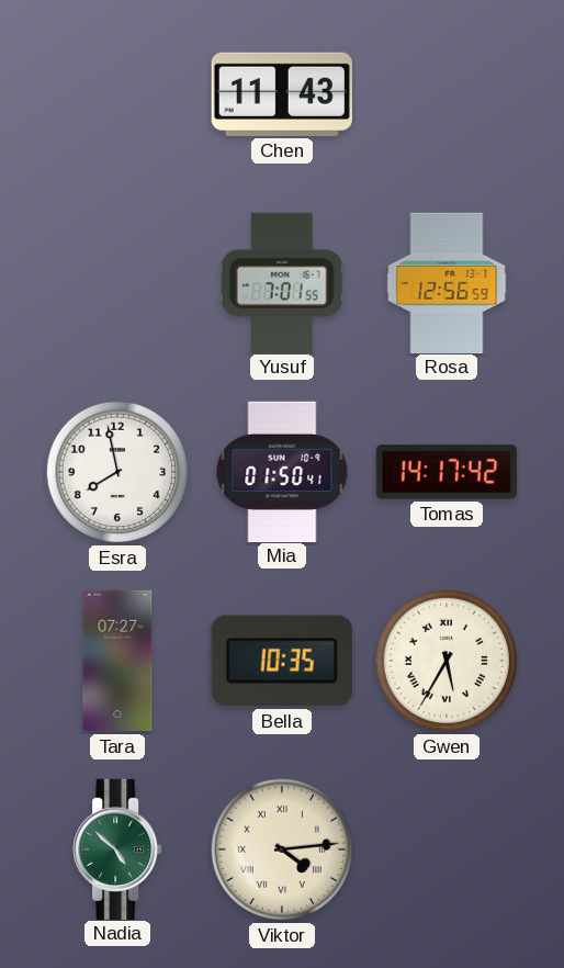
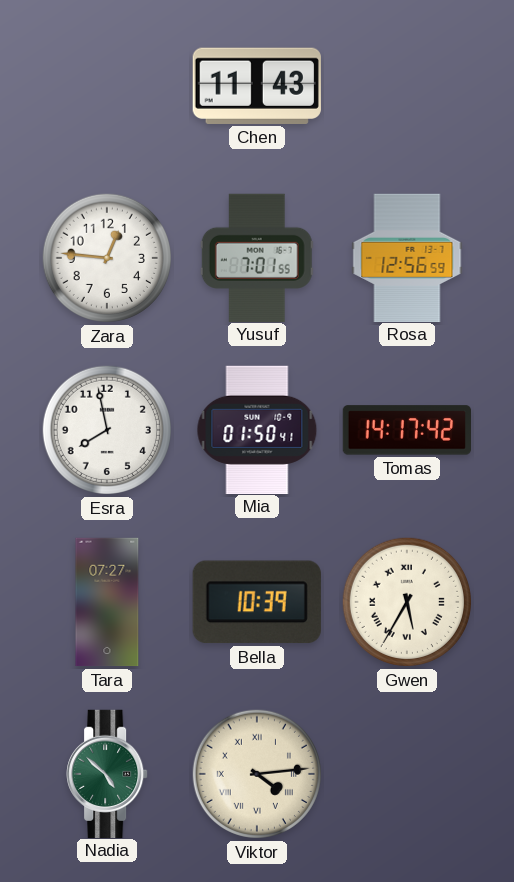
Zara: none -> 12:46 (107, 258)
Bella: 10:35 -> 10:39 (257, 602)
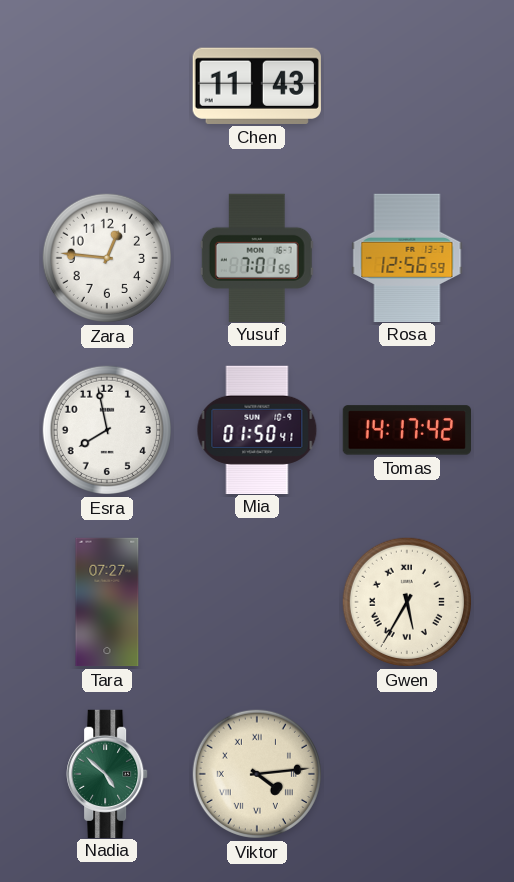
Bella: 10:39 -> none (257, 602)
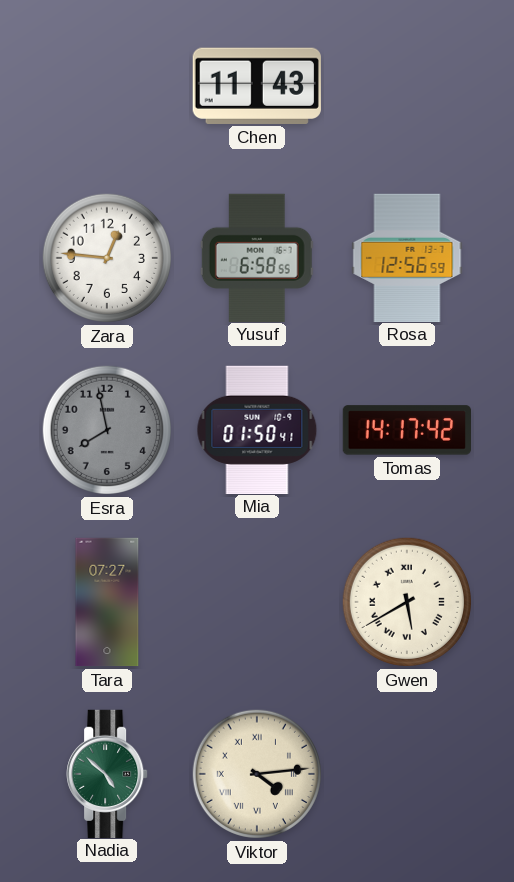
Yusuf: 7:01 -> 6:58 (257, 257)
Esra dial: white -> grey (107, 430)
Gwen: 5:35 -> 5:40 (407, 602)
